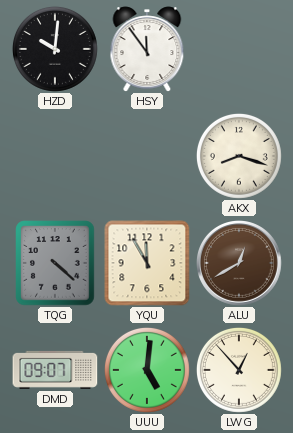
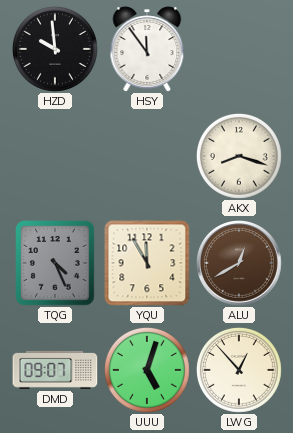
HZD: 10:01 -> 9:59 (55, 49)
TQG: 4:22 -> 4:26 (55, 263)
UUU: 5:01 -> 5:03 (147, 370)
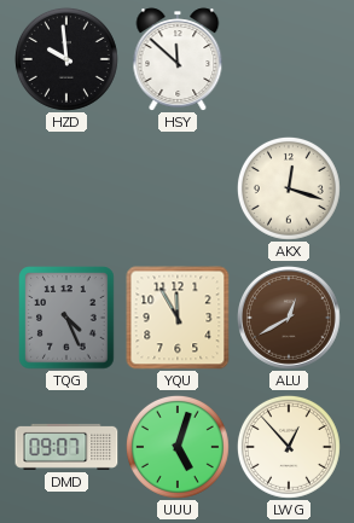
HSY: 11:54 -> 11:52 (178, 59)
AKX: 8:18 -> 12:18 (289, 188)
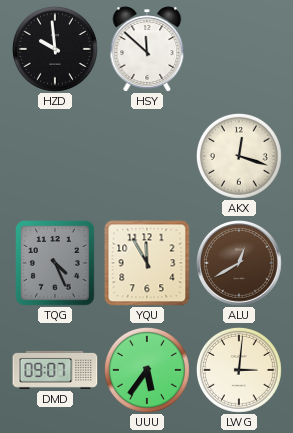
UUU: 5:03 -> 5:36 (147, 370)
LWG: 12:53 -> 3:01 (239, 370)
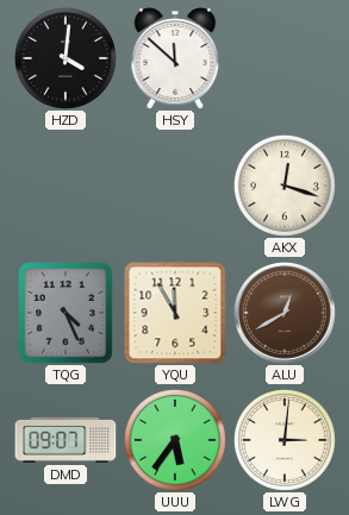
HZD: 9:59 -> 4:01 (66, 58)
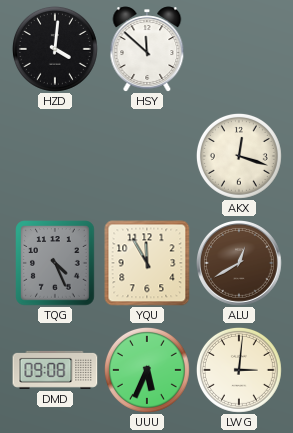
DMD: 09:07 -> 09:08 (55, 370)
UUU: 5:36 -> 5:34 (147, 370)
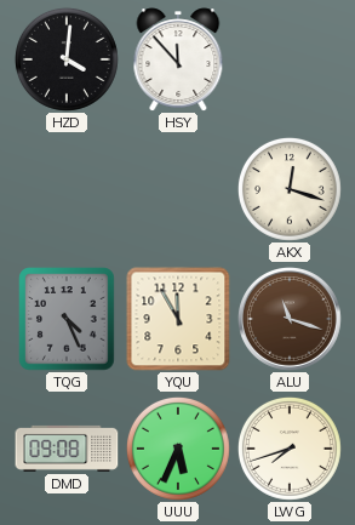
HSY: 11:52 -> 11:53 (178, 59)
ALU: 12:40 -> 11:18 (291, 320)
LWG: 3:01 -> 7:42 (290, 449)
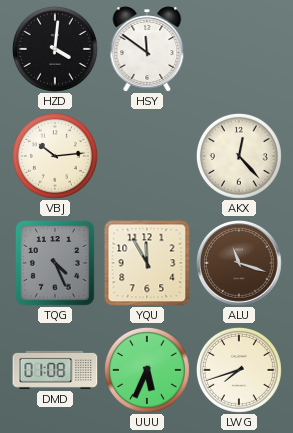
HSY: 11:53 -> 11:51 (147, 49)
VBJ: none -> 10:14 (55, 156)
AKX: 12:18 -> 12:23 (239, 156)
DMD: 09:08 -> 01:08 (55, 370)
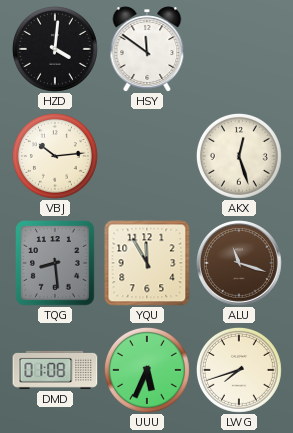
AKX: 12:23 -> 12:27 (239, 156)
TQG: 4:26 -> 8:29 (55, 263)
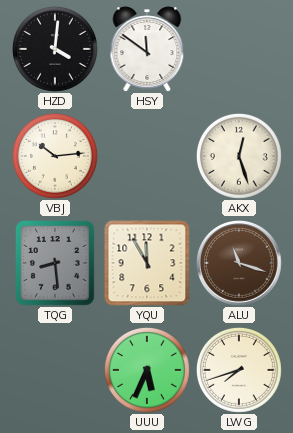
DMD: 01:08 -> none (55, 370)
